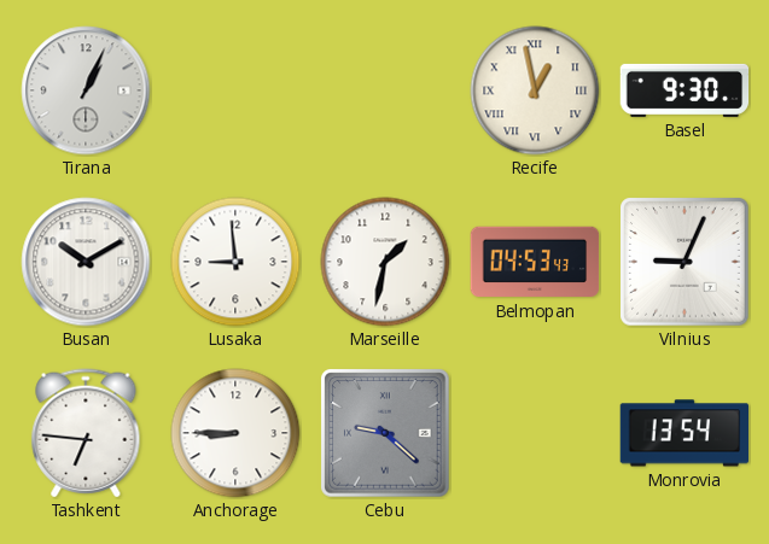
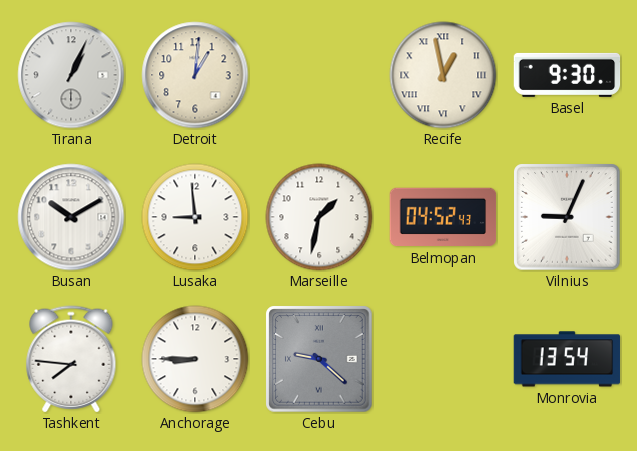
Detroit: none -> 1:01 (195, 75)
Belmopan: 04:53 -> 04:52 (443, 217)
Tashkent: 6:46 -> 7:46 (71, 359)
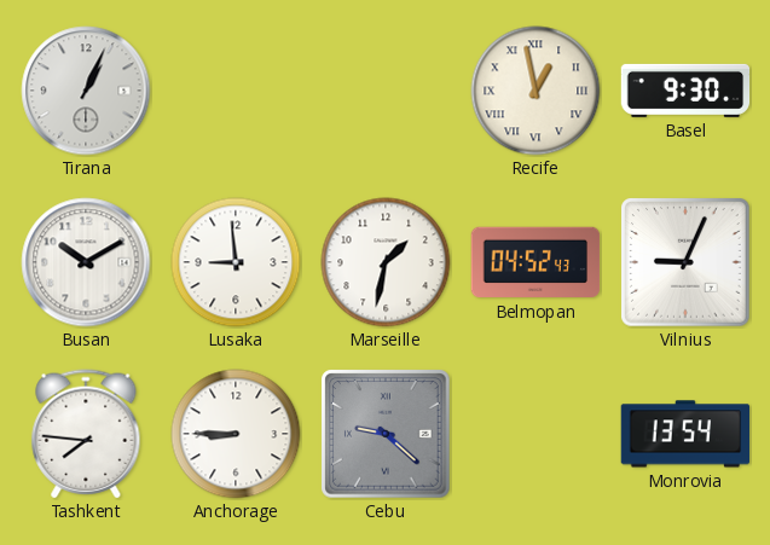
Detroit: 1:01 -> none (195, 75)
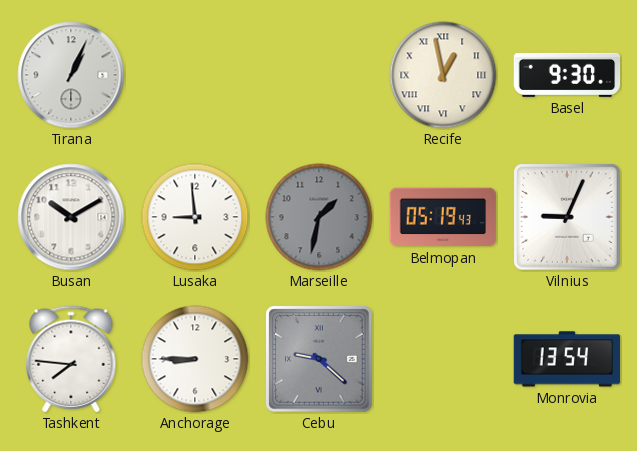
Marseille dial: white -> grey (319, 217)
Belmopan: 04:52 -> 05:19 (443, 217)
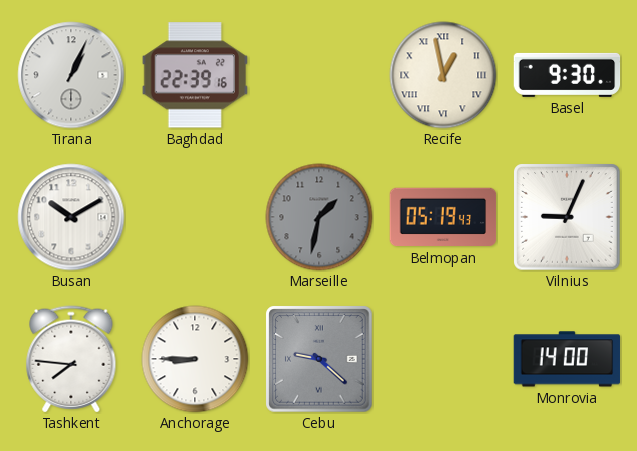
Baghdad: none -> 22:39 (194, 75)
Lusaka: 8:59 -> none (195, 217)
Monrovia: 13:54 -> 14:00 (567, 359)
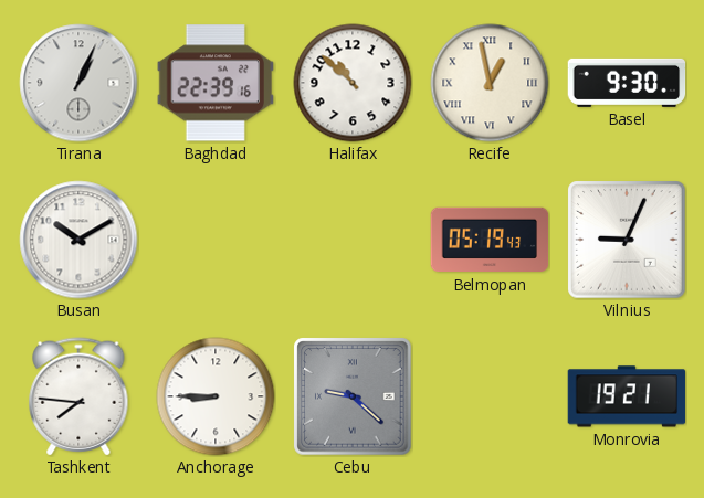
Halifax: none -> 10:52 (353, 83)
Marseille: 1:32 -> none (319, 217)
Monrovia: 14:00 -> 19:21 (627, 396)
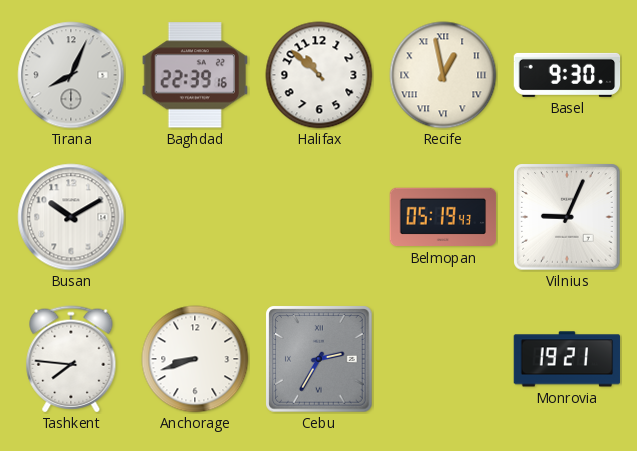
Tirana: 1:04 -> 8:04 (71, 75)
Anchorage: 8:45 -> 8:42 (195, 359)
Cebu: 9:22 -> 2:35 (319, 359)
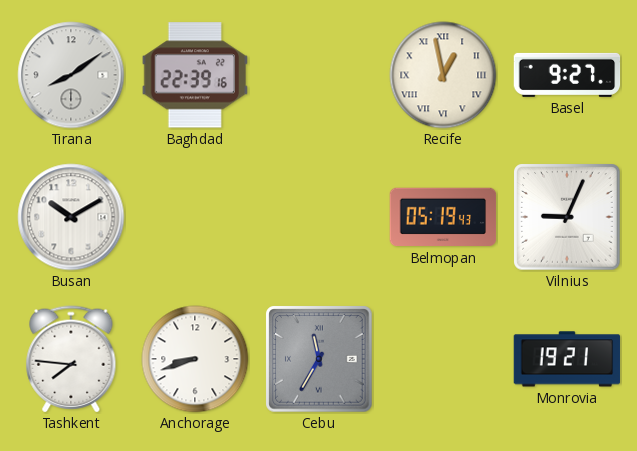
Tirana: 8:04 -> 8:09 (71, 75)
Halifax: 10:52 -> none (319, 75)
Basel: 9:30 -> 9:27 (567, 75)
Cebu: 2:35 -> 11:35 (319, 359)
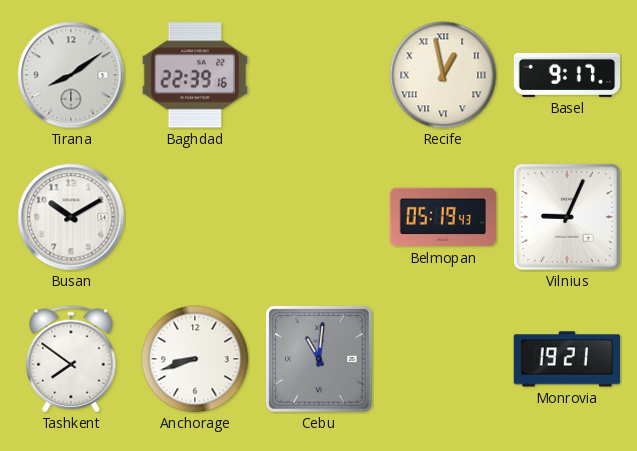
Basel: 9:27 -> 9:17 (567, 75)
Tashkent: 7:46 -> 7:51 (71, 359)
Cebu: 11:35 -> 11:01 (319, 359)
